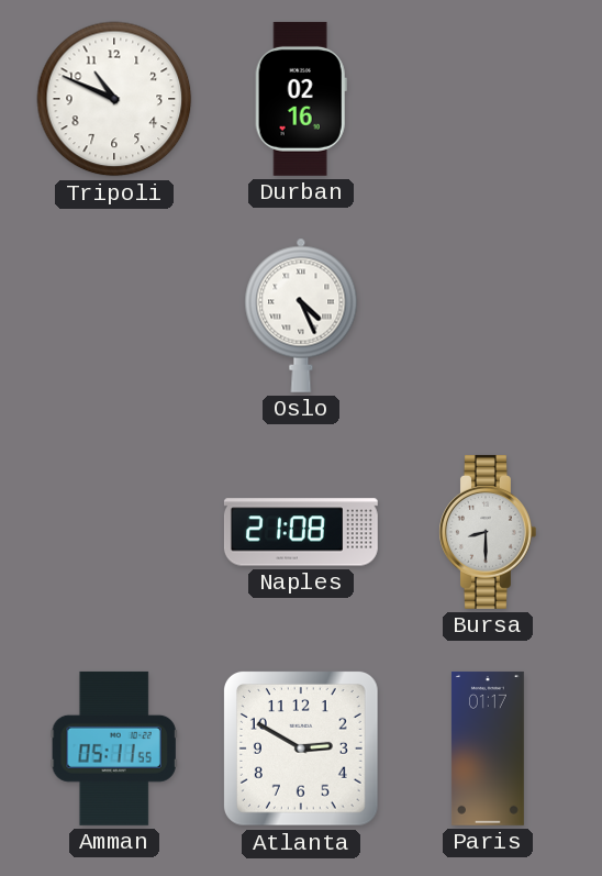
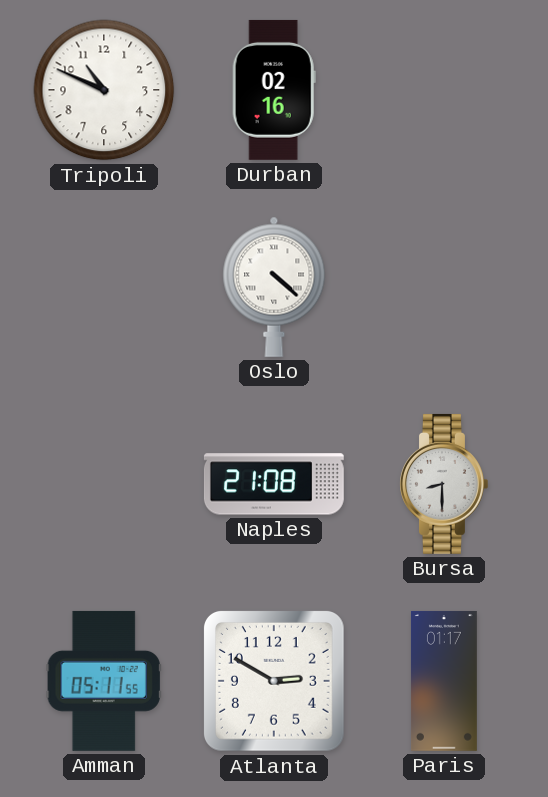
Oslo: 4:26 -> 4:22 (274, 287)
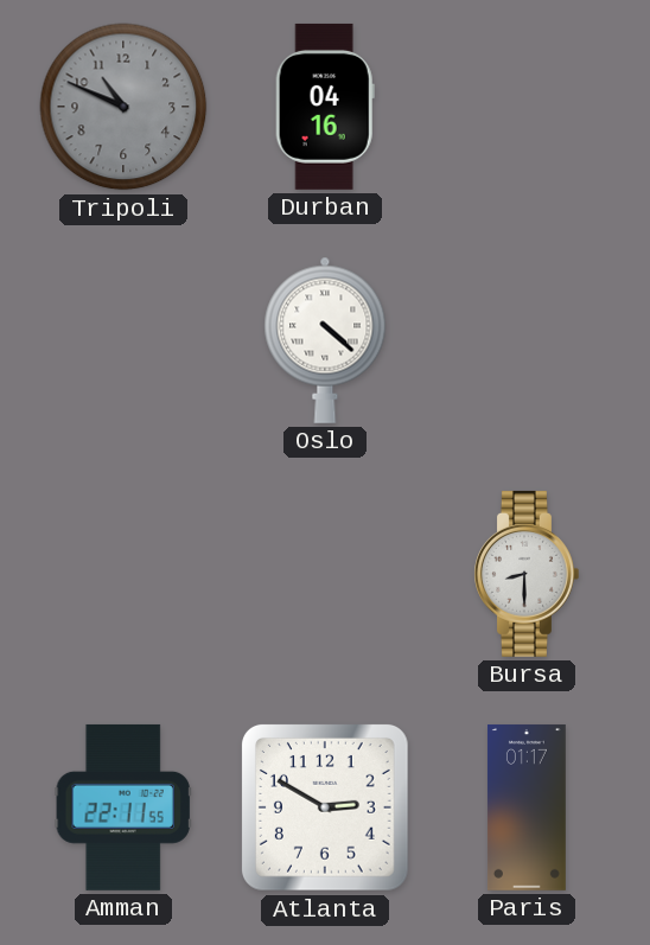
Tripoli dial: white -> grey (123, 107)
Durban: 02:16 -> 04:16 (325, 107)
Naples: 21:08 -> none (274, 484)
Amman: 05:11 -> 22:11 (123, 807)
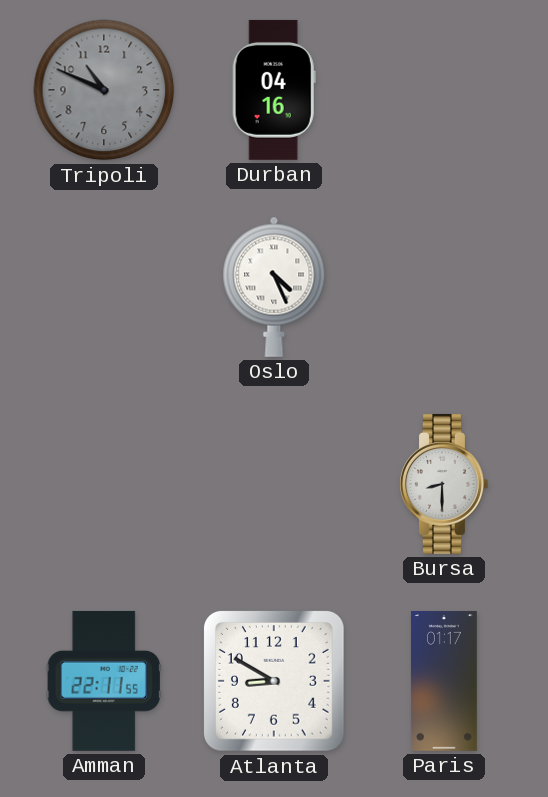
Oslo: 4:22 -> 4:26 (274, 287)
Atlanta: 2:50 -> 8:50 (275, 682)
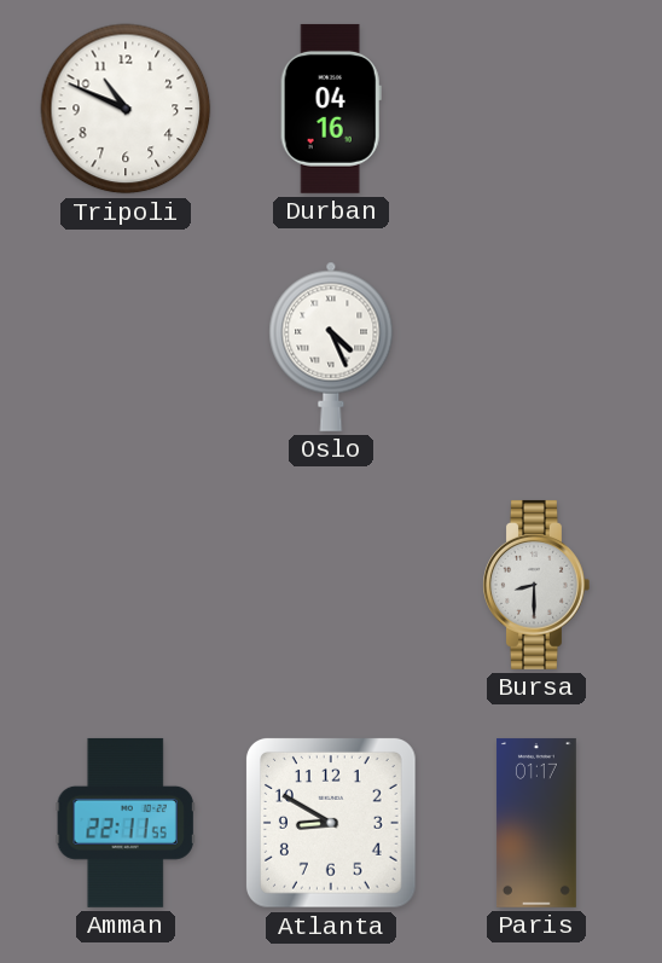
Tripoli dial: grey -> white (126, 109)
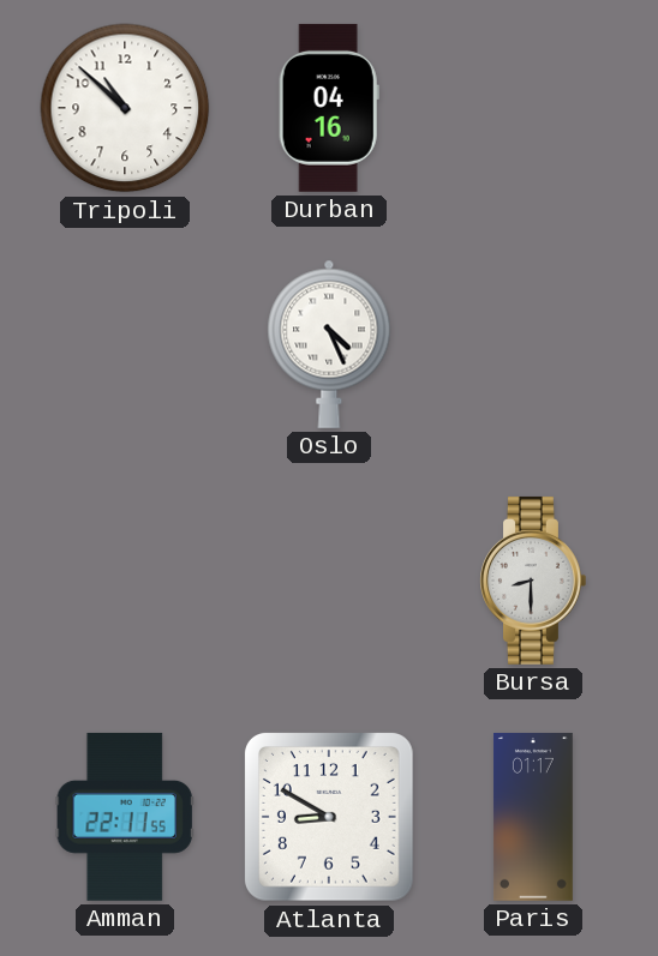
Tripoli: 10:49 -> 10:52 (125, 108)
